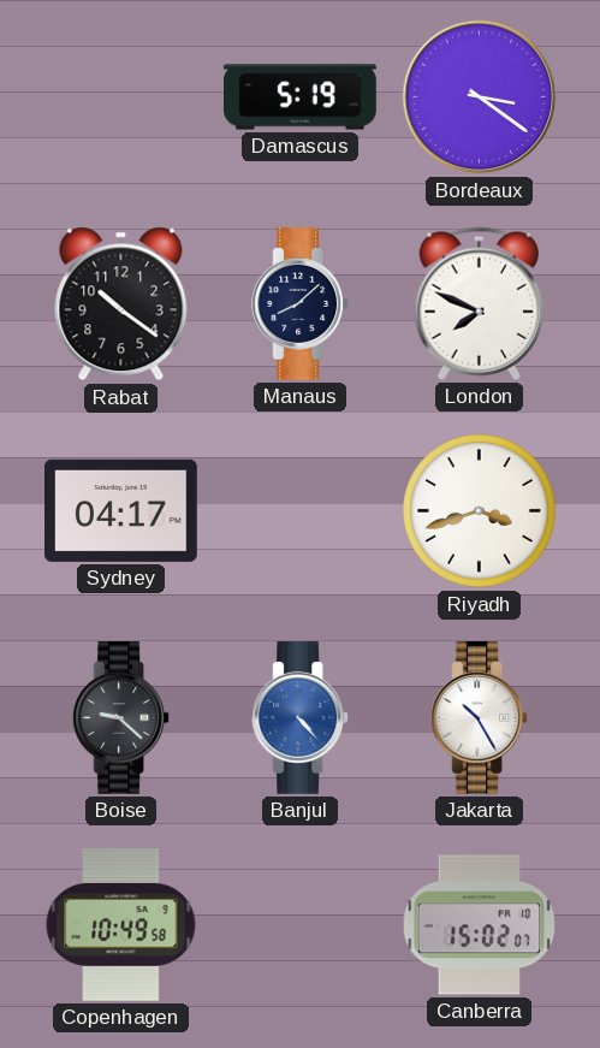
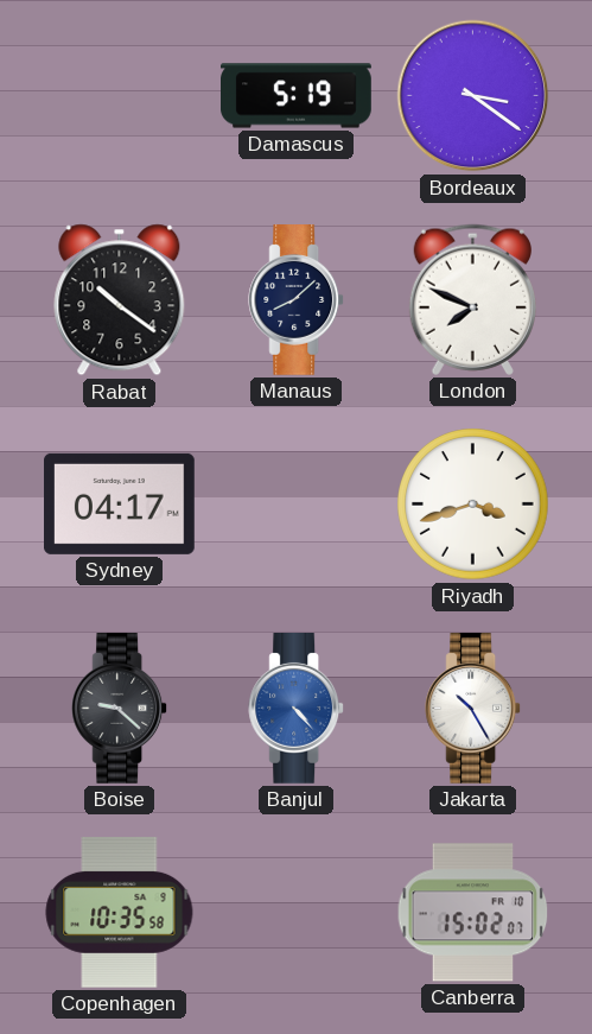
Copenhagen: 10:49 -> 10:35 (120, 912)
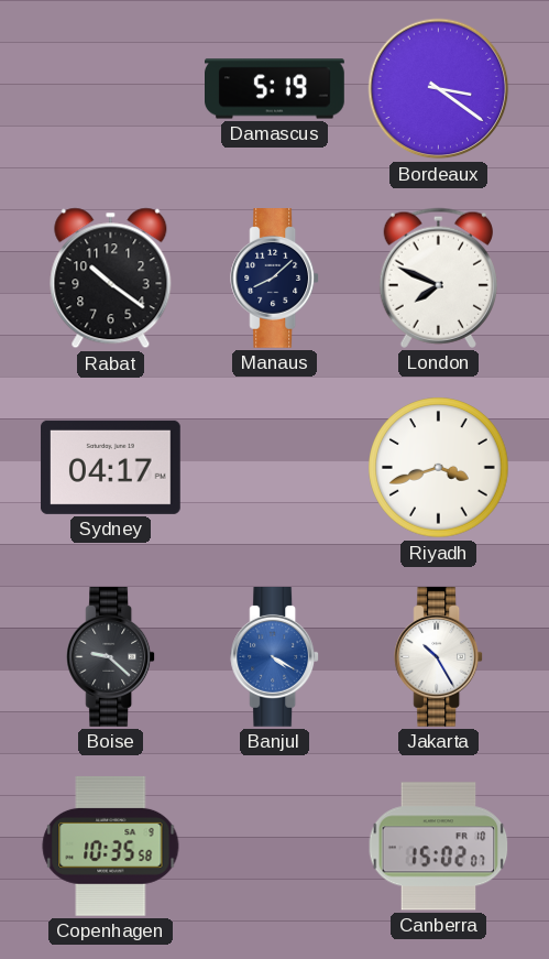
Banjul: 4:23 -> 4:20 (275, 657)
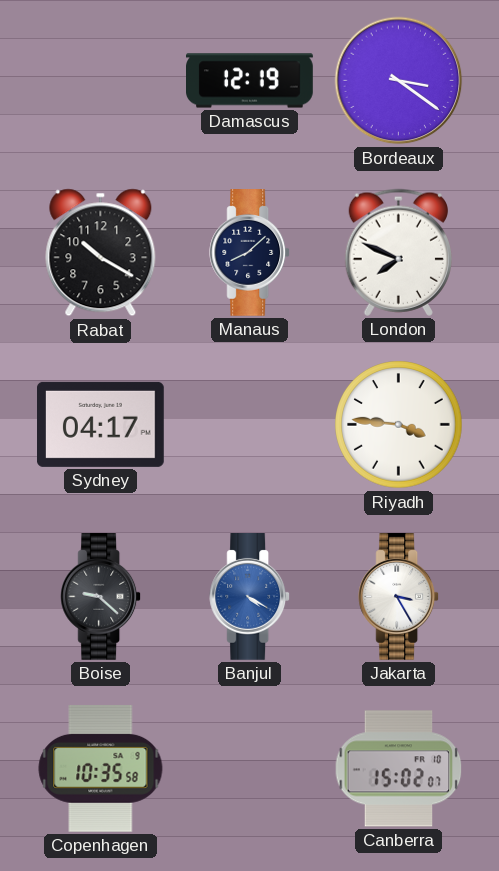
Damascus: 5:19 -> 12:19 (250, 81)
Rabat: 10:21 -> 10:20 (101, 253)
Riyadh: 3:42 -> 3:46 (399, 425)
Jakarta: 10:25 -> 3:25 (399, 597)
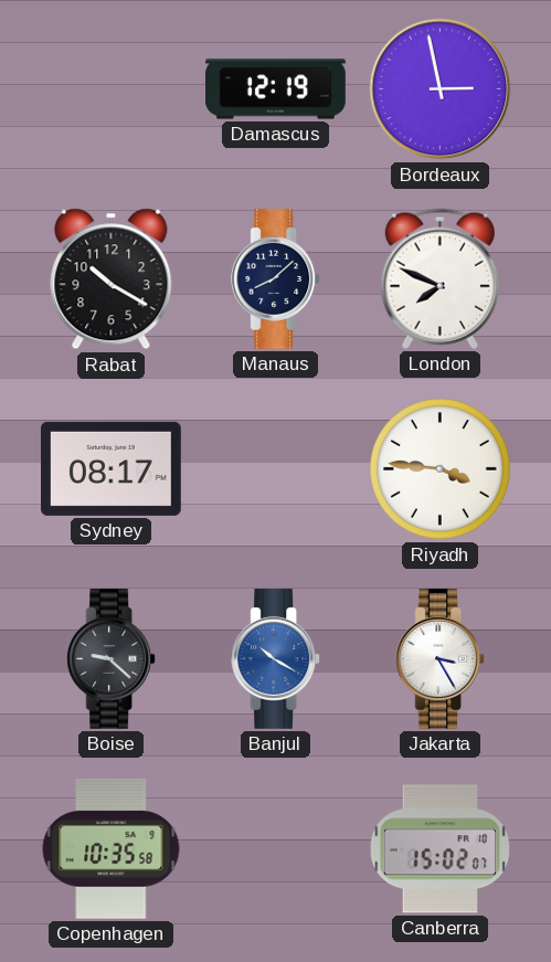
Bordeaux: 3:21 -> 2:58 (441, 89)
Sydney: 04:17 -> 08:17 (112, 468)
Banjul: 4:20 -> 10:20 (276, 659)
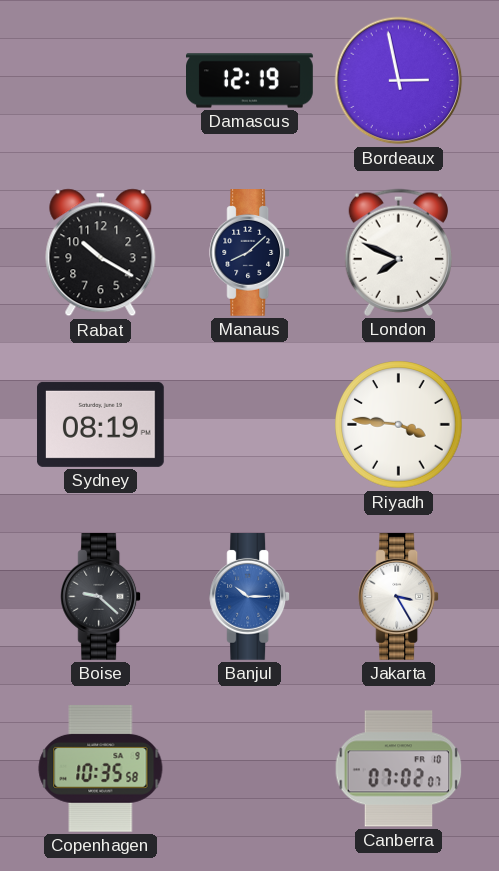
Sydney: 08:17 -> 08:19 (101, 424)
Banjul: 10:20 -> 10:15 (250, 597)
Canberra: 15:02 -> 07:02 (399, 769)
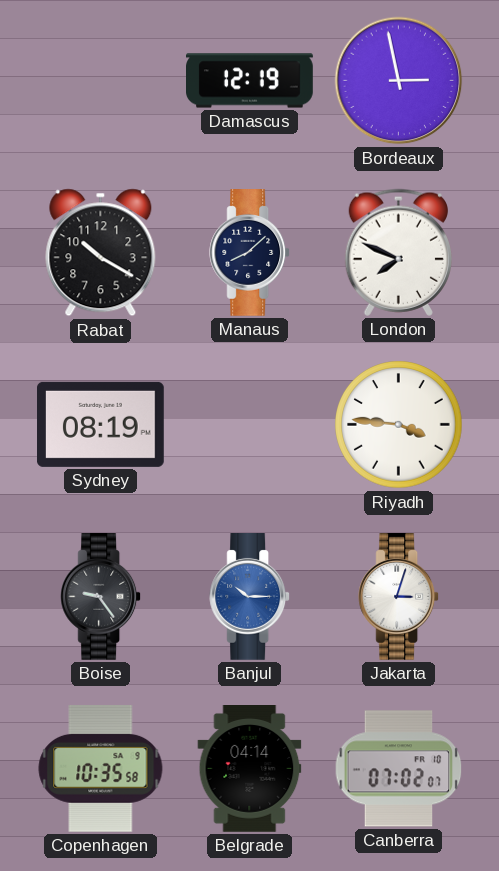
Boise: 9:22 -> 9:24 (101, 597)
Jakarta: 3:25 -> 3:03 (399, 597)
Belgrade: none -> 04:14 (250, 769)
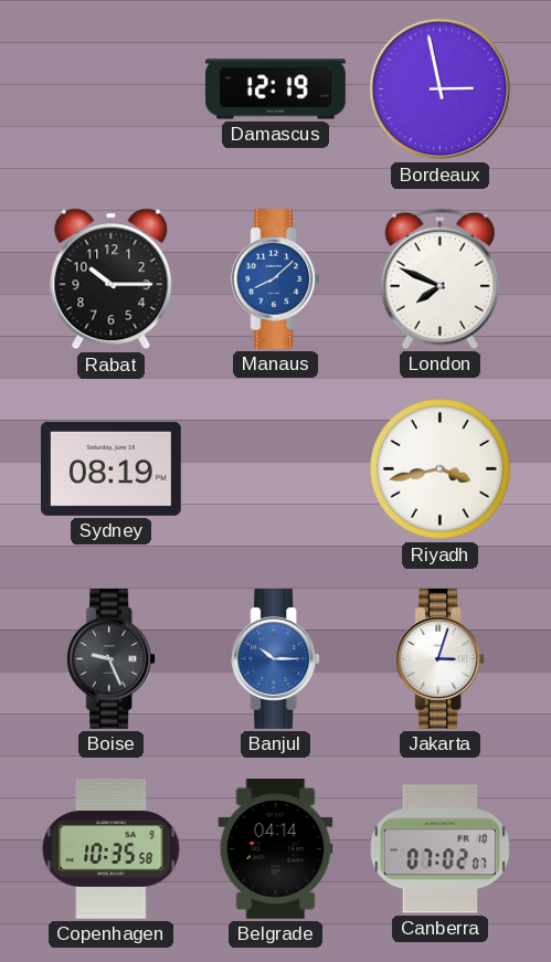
Rabat: 10:20 -> 10:15 (112, 279)
Manaus dial: navy -> blue (276, 279)
Riyadh: 3:46 -> 3:43 (441, 469)
Boise: 9:24 -> 9:26 (112, 659)
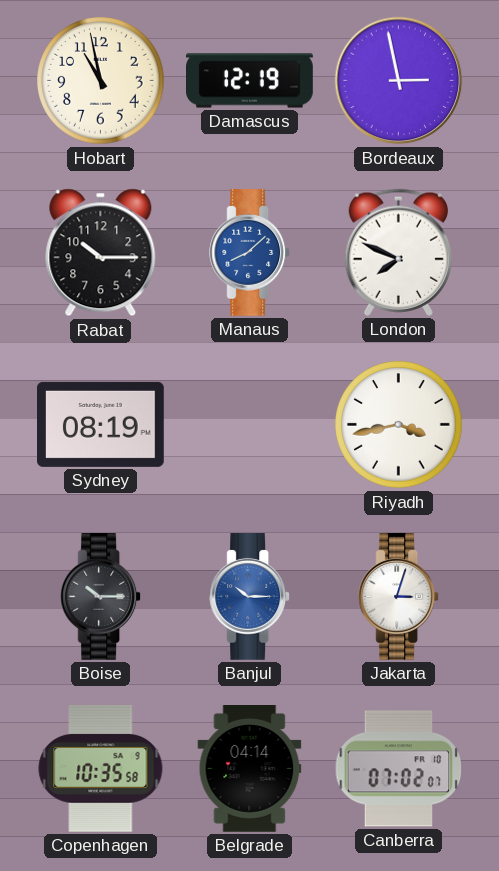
Hobart: none -> 10:58 (101, 81)
Boise: 9:26 -> 10:15 (101, 597)
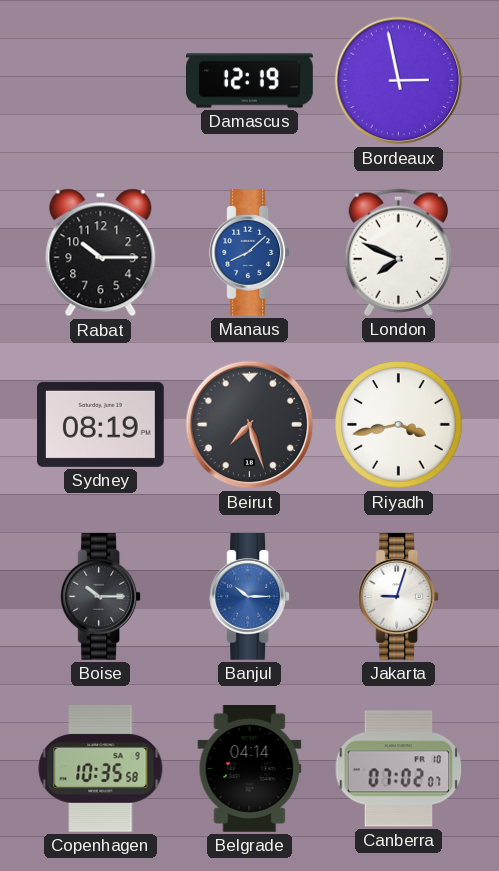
Hobart: 10:58 -> none (101, 81)
Beirut: none -> 7:27 (250, 425)
Jakarta: 3:03 -> 9:03 (399, 597)
